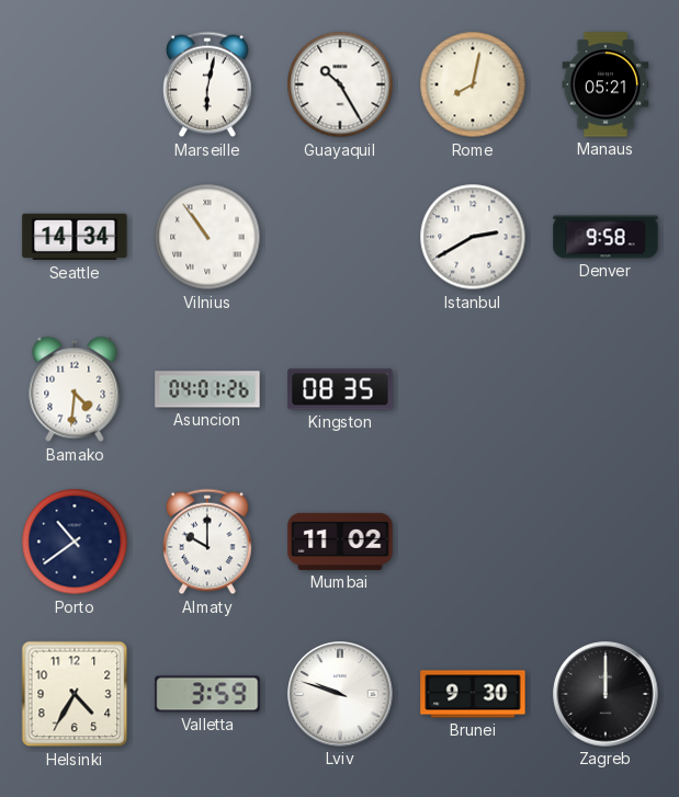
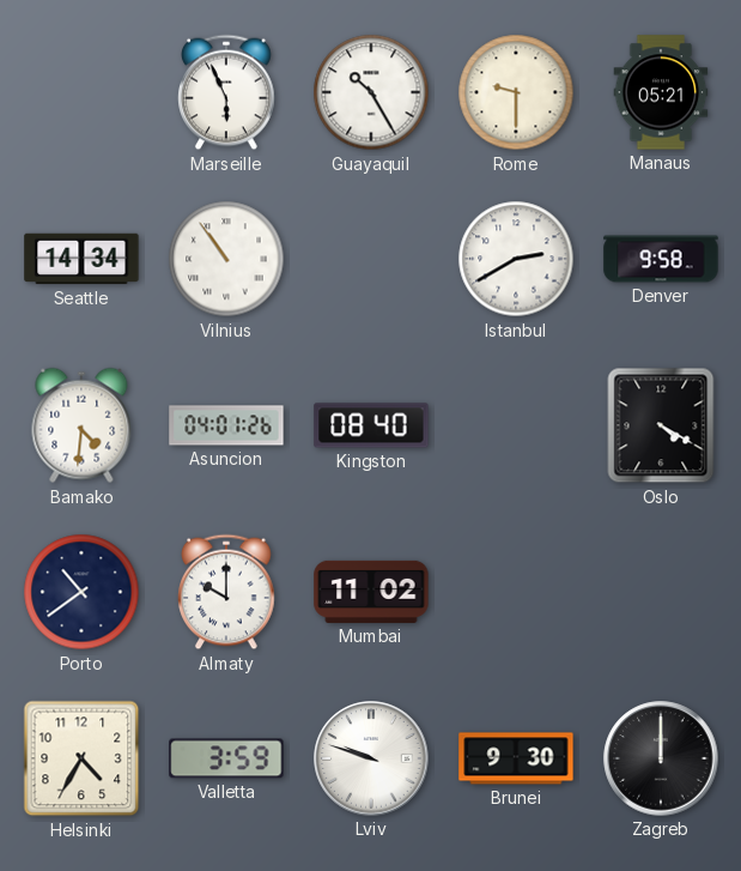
Marseille: 6:02 -> 5:56 (226, 92)
Rome: 8:02 -> 9:30 (516, 92)
Kingston: 08:35 -> 08:40 (371, 425)
Oslo: none -> 4:20 (661, 425)
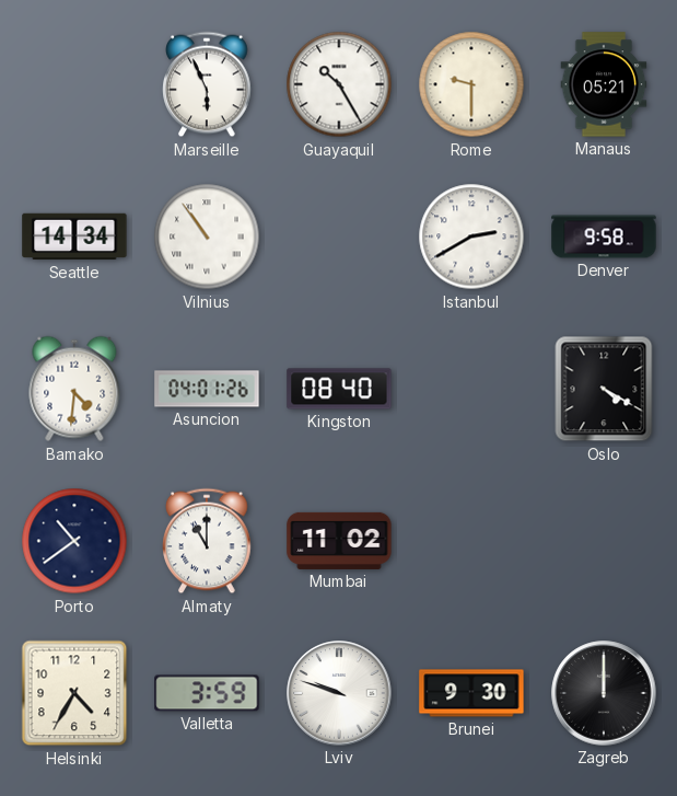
Almaty: 10:00 -> 11:00 (207, 541)
